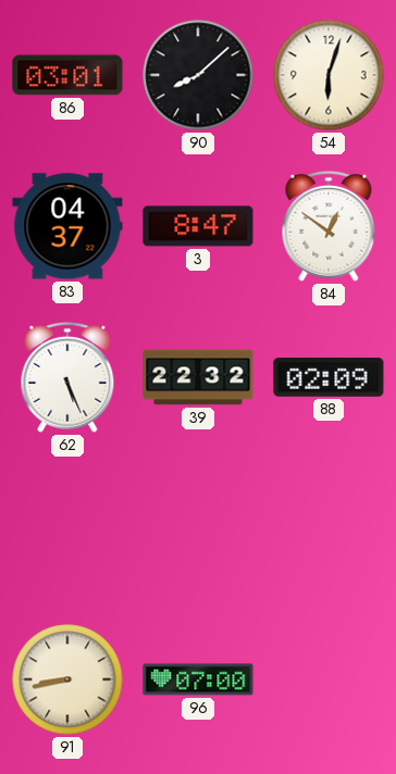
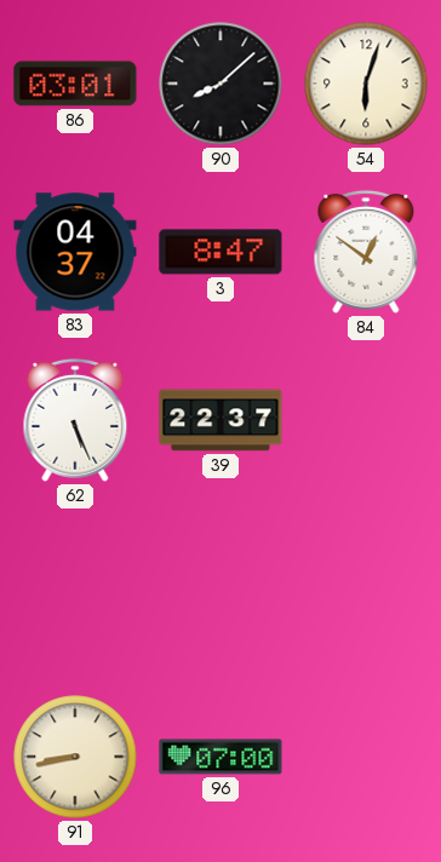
39: 22:32 -> 22:37 (220, 420)
88: 02:09 -> none (329, 377)
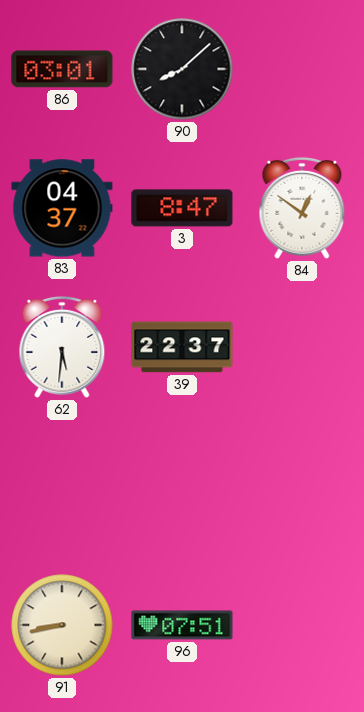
54: 6:03 -> none (366, 84)
62: 5:26 -> 5:31 (62, 347)
96: 07:00 -> 07:51 (182, 625)
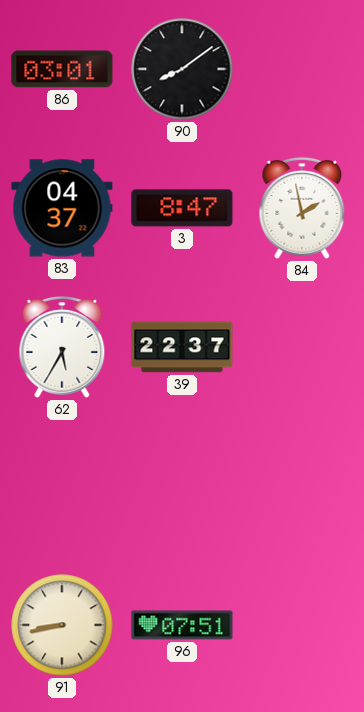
90: 8:08 -> 8:09 (182, 69)
84: 12:51 -> 1:58 (302, 208)
62: 5:31 -> 5:35 (62, 347)
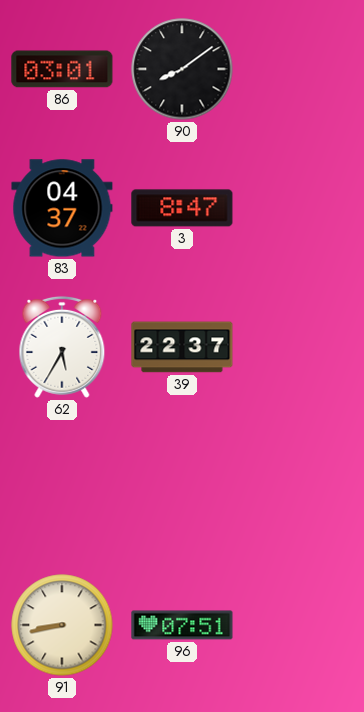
84: 1:58 -> none (302, 208)
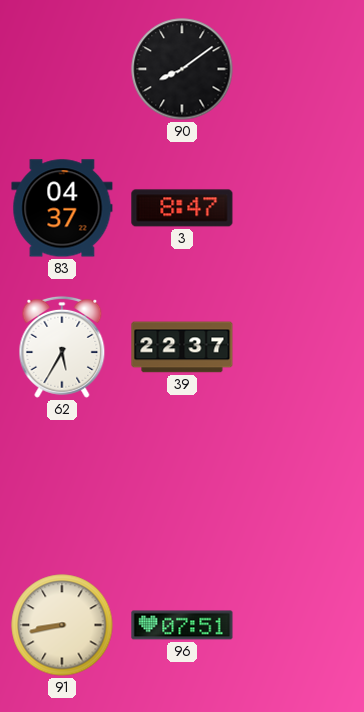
86: 03:01 -> none (62, 69)
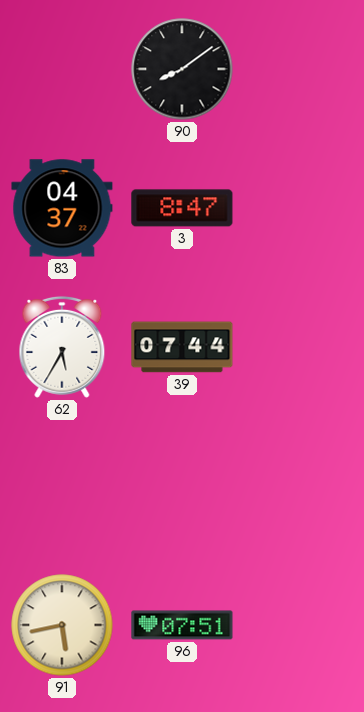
39: 22:37 -> 07:44 (182, 347)
91: 8:43 -> 5:43 (62, 625)
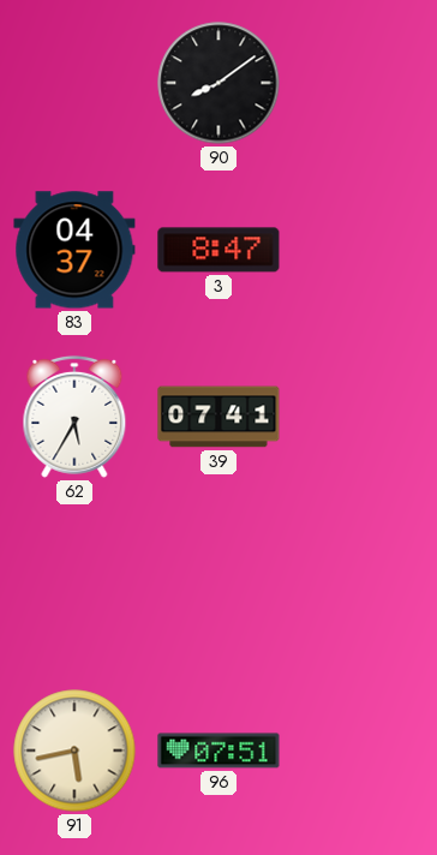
39: 07:44 -> 07:41 (218, 417)
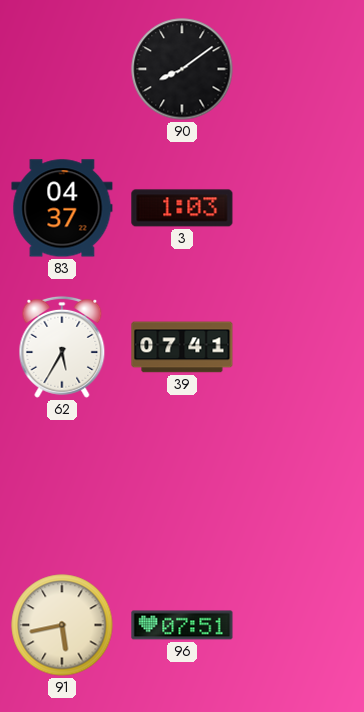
3: 8:47 -> 1:03 (182, 208)
